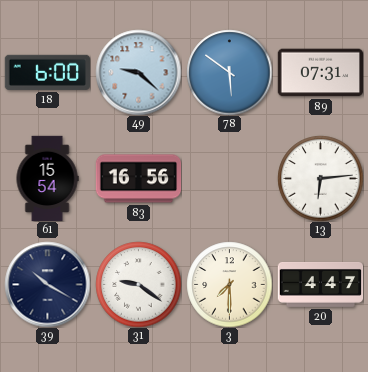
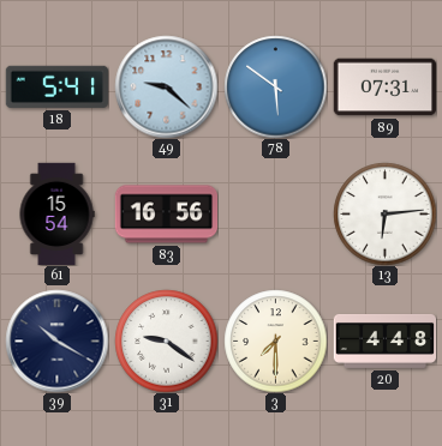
18: 6:00 -> 5:41 (56, 86)
20: 4:47 -> 4:48 (384, 342)
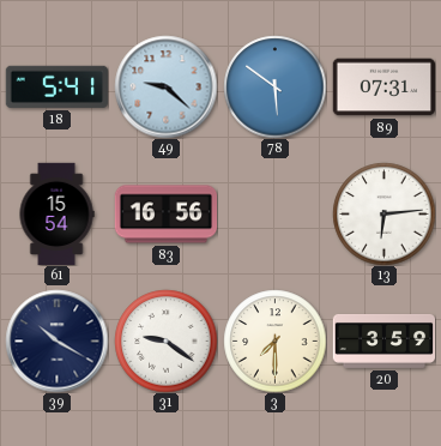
20: 4:48 -> 3:59 (383, 342)
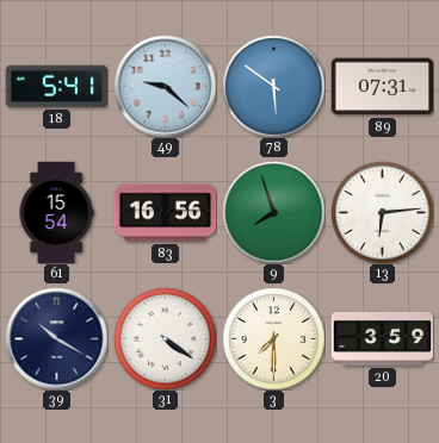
9: none -> 7:57 (273, 212)
31: 9:21 -> 4:21 (165, 338)
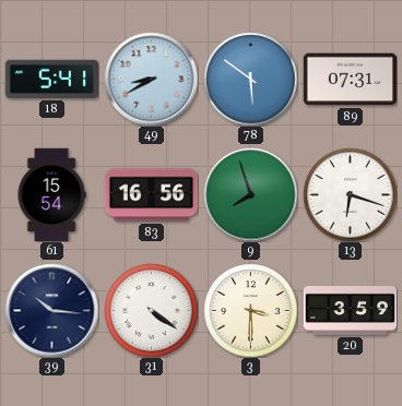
49: 9:22 -> 8:40 (151, 79)
13: 6:14 -> 6:18 (350, 194)
39: 10:20 -> 10:16 (51, 310)
3: 7:30 -> 3:30 (250, 310)
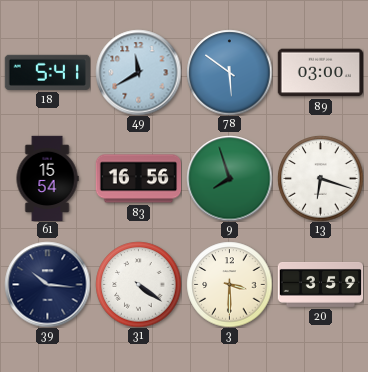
49: 8:40 -> 11:40 (138, 72)
89: 07:31 -> 03:00 (320, 73)
